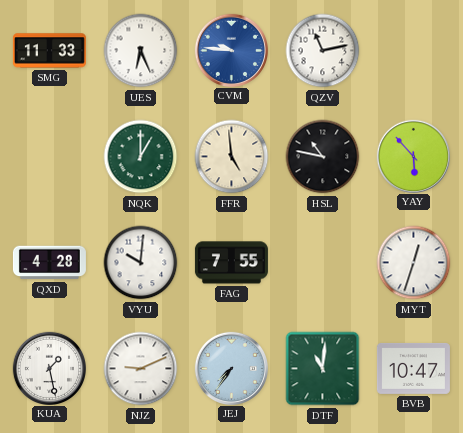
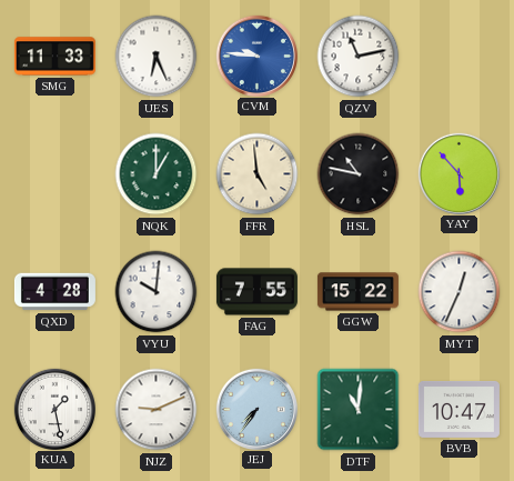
GGW: none -> 15:22 (357, 292)
MYT: 12:33 -> 12:34 (460, 292)
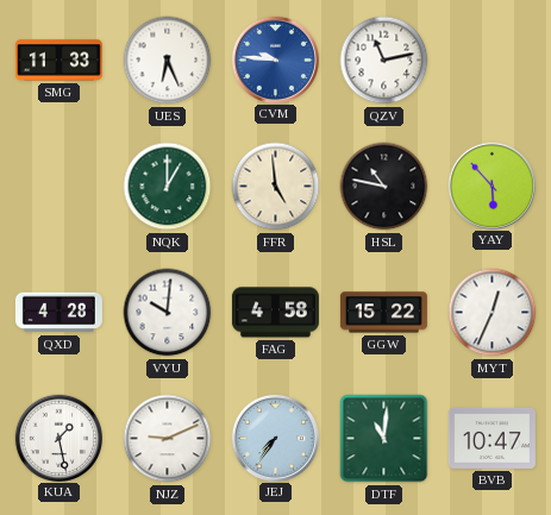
FAG: 7:55 -> 4:58 (275, 313)
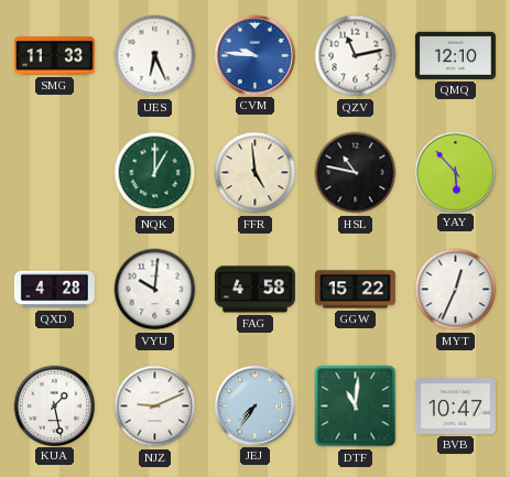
QMQ: none -> 12:10 (455, 55)
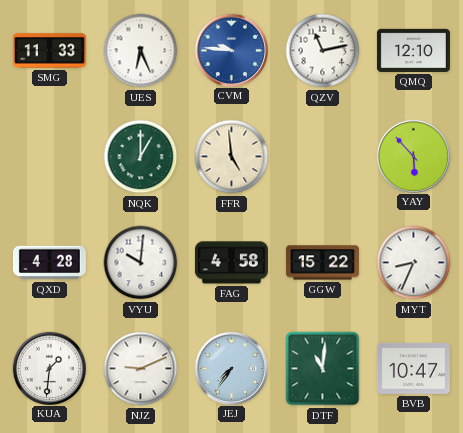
HSL: 10:47 -> none (356, 173)
MYT: 12:34 -> 8:34 (414, 263)
KUA: 1:28 -> 1:31 (49, 368)
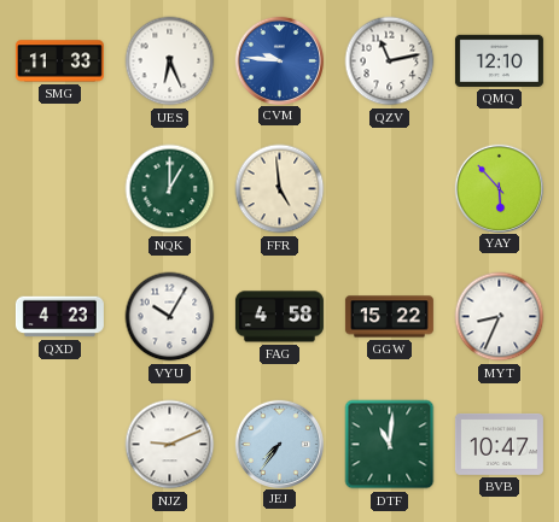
QXD: 4:28 -> 4:23 (59, 317)
VYU: 10:01 -> 10:05 (170, 317)
KUA: 1:31 -> none (49, 368)
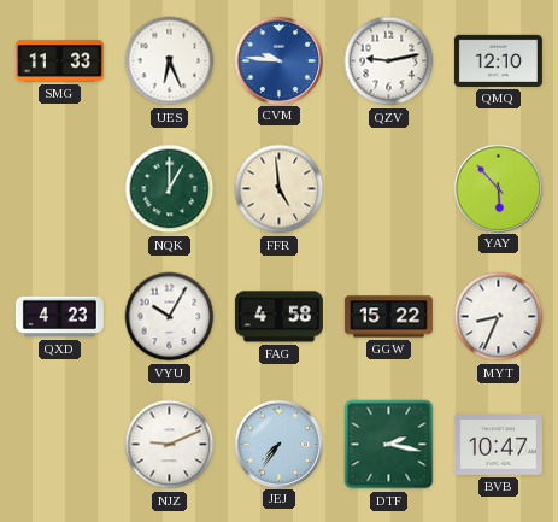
QZV: 11:13 -> 9:13 (389, 61)
DTF: 11:01 -> 2:17 (389, 445)
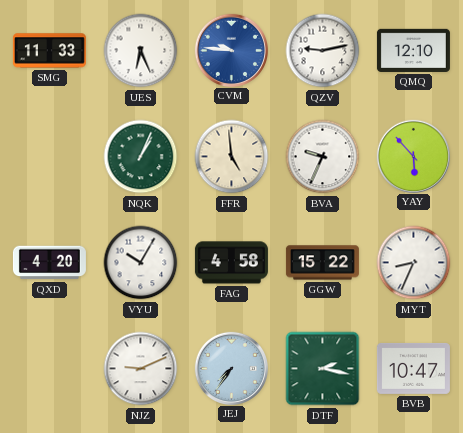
NQK: 1:00 -> 1:04 (141, 157)
BVA: none -> 9:34 (323, 157)
QXD: 4:23 -> 4:20 (49, 263)
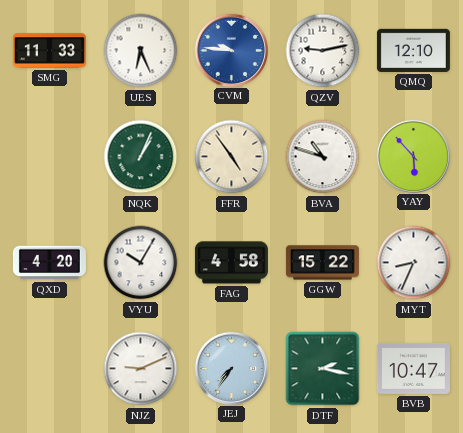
FFR: 4:59 -> 4:54 (232, 157)
BVA: 9:34 -> 10:48 (323, 157)
